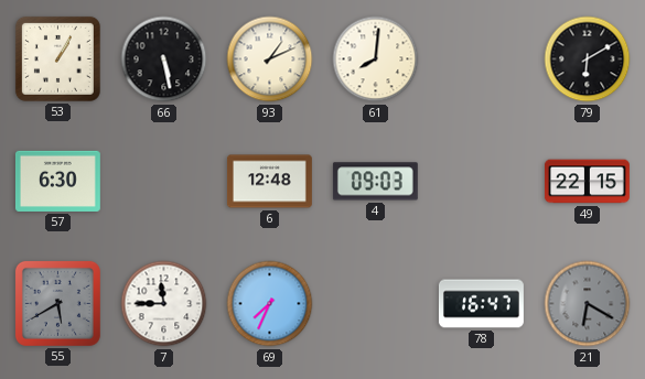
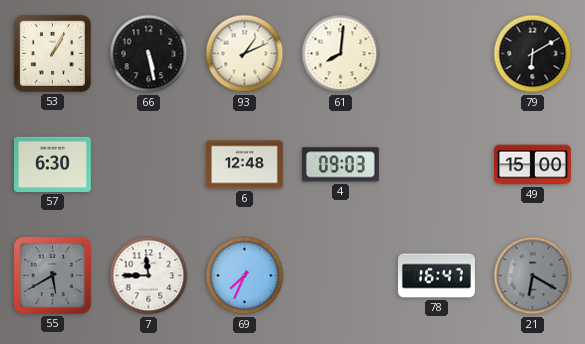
49: 22:15 -> 15:00 (532, 165)
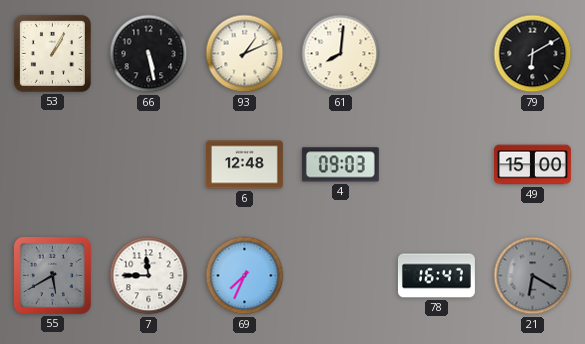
57: 6:30 -> none (52, 164)
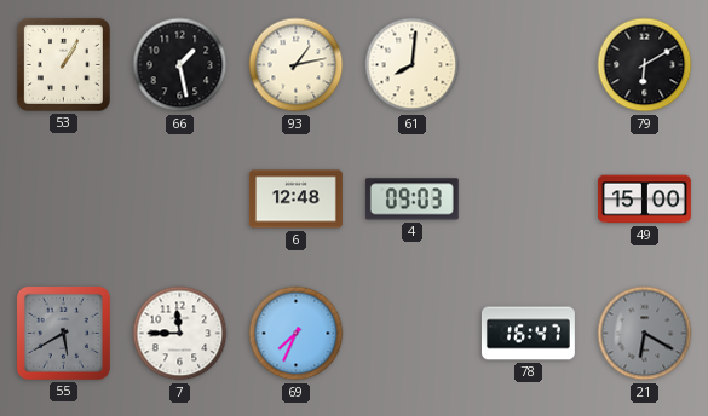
66: 5:28 -> 1:28 (180, 65)
93: 1:11 -> 1:13 (297, 65)
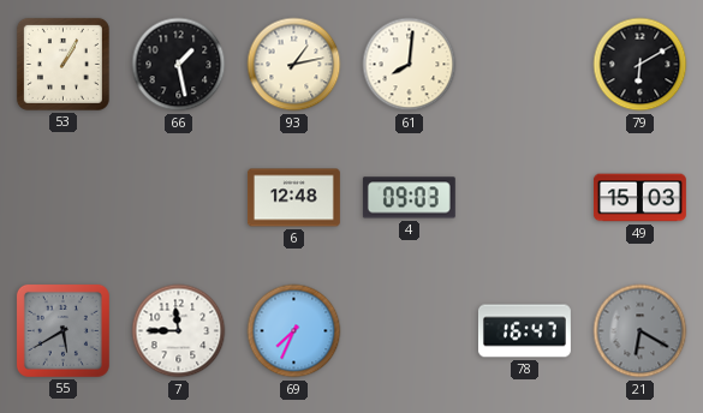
49: 15:00 -> 15:03 (639, 198)
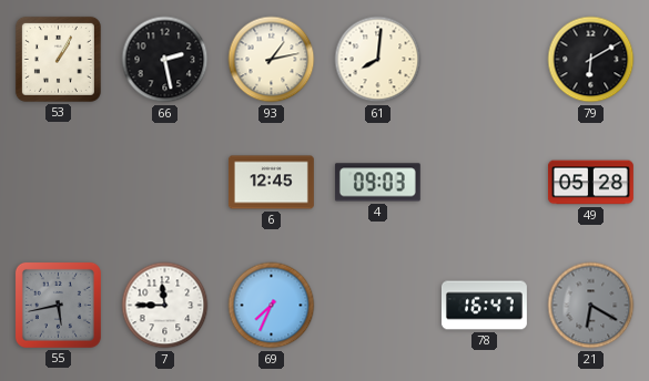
66: 1:28 -> 2:28 (165, 60)
6: 12:48 -> 12:45 (271, 183)
49: 15:03 -> 05:28 (590, 183)
55: 5:40 -> 5:43 (58, 305)
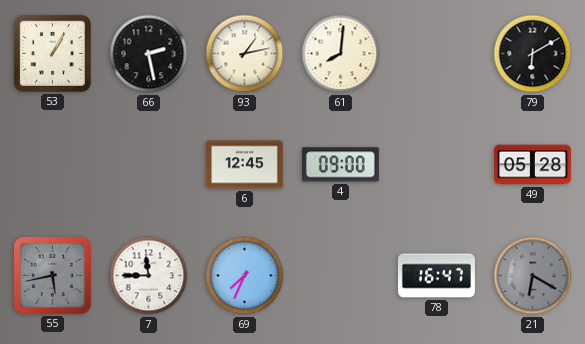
4: 09:03 -> 09:00 (340, 165)
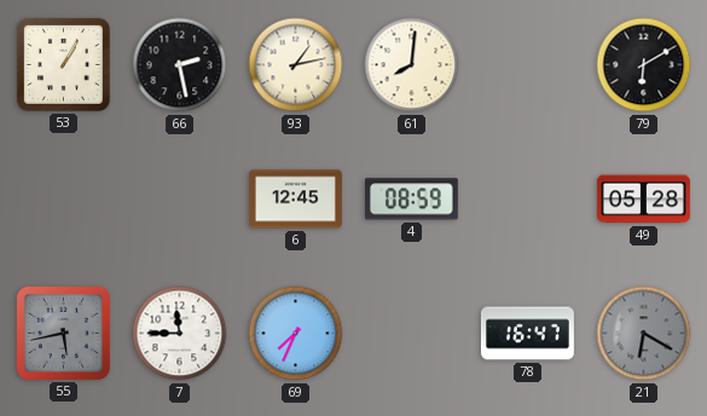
4: 09:00 -> 08:59 (411, 200)
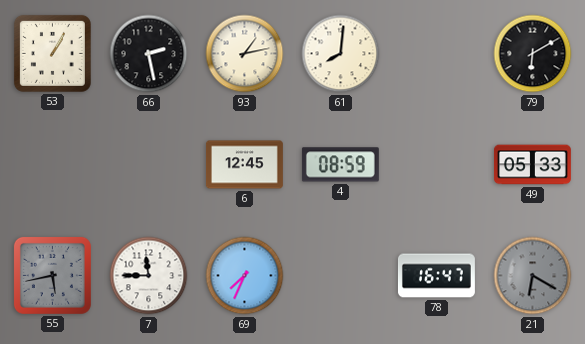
49: 05:28 -> 05:33 (532, 165)
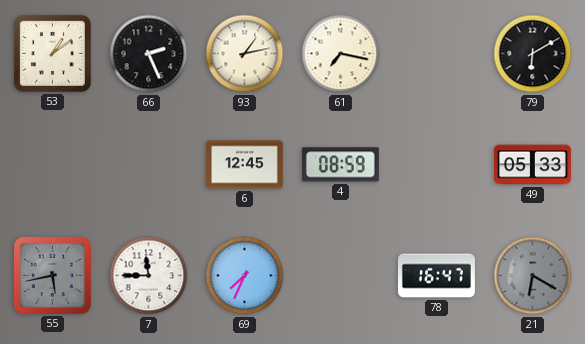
53: 1:05 -> 1:09 (52, 53)
66: 2:28 -> 2:26 (149, 54)
61: 8:01 -> 7:17 (341, 54)
